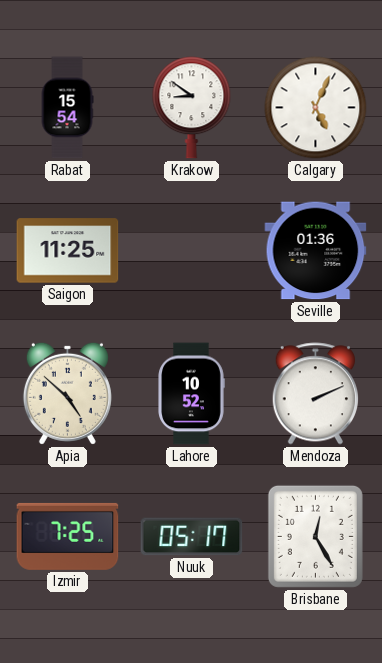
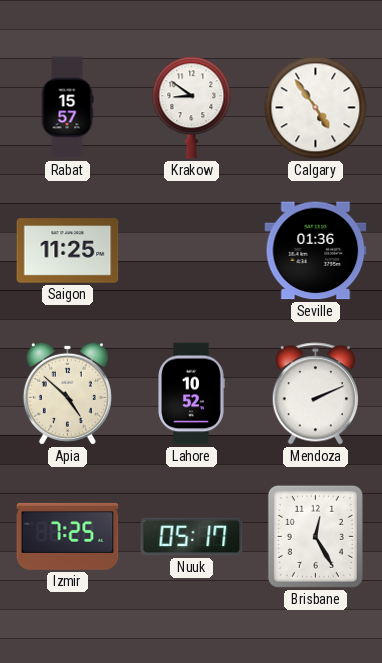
Rabat: 15:54 -> 15:57 (67, 108)
Calgary: 5:04 -> 4:54 (316, 108)
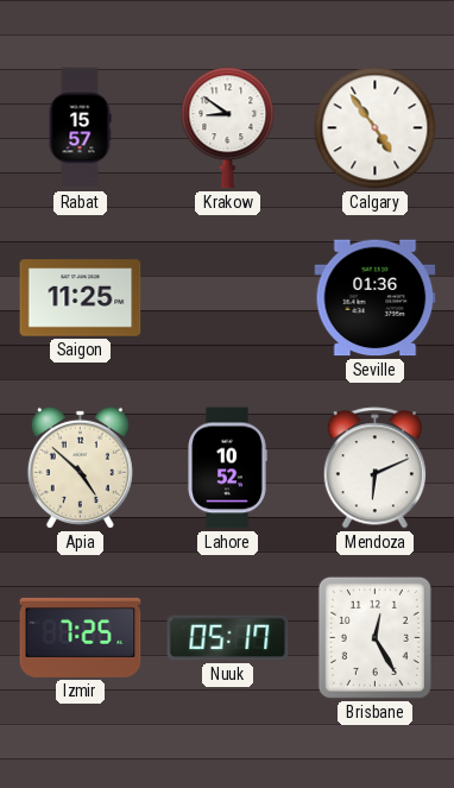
Mendoza: 2:11 -> 6:11 (374, 468)
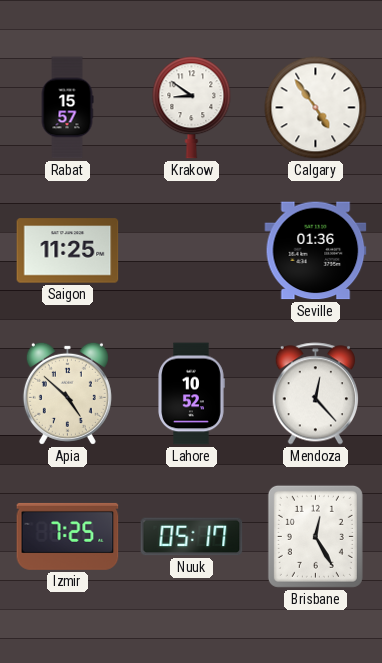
Mendoza: 6:11 -> 12:23 (315, 394)
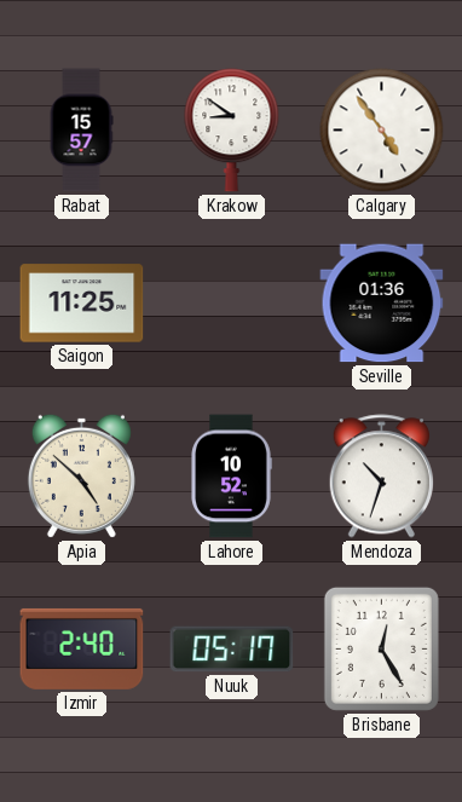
Mendoza: 12:23 -> 10:33 (381, 477)
Izmir: 7:25 -> 2:40 (82, 648)
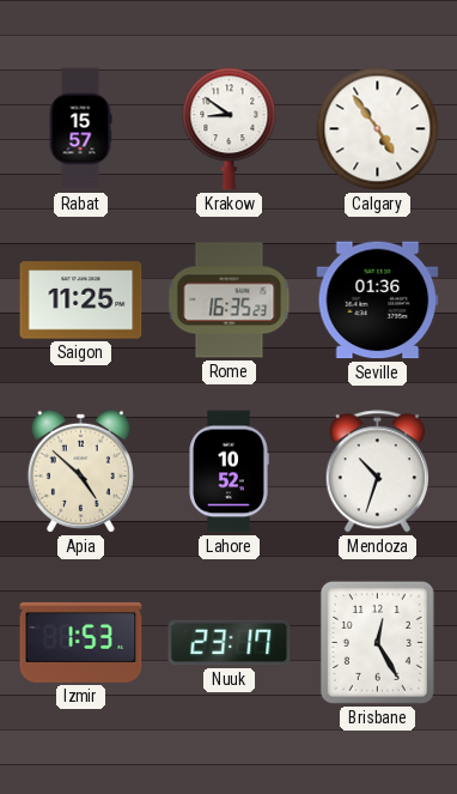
Rome: none -> 16:35 (230, 301)
Izmir: 2:40 -> 1:53 (81, 642)
Nuuk: 05:17 -> 23:17 (230, 643)
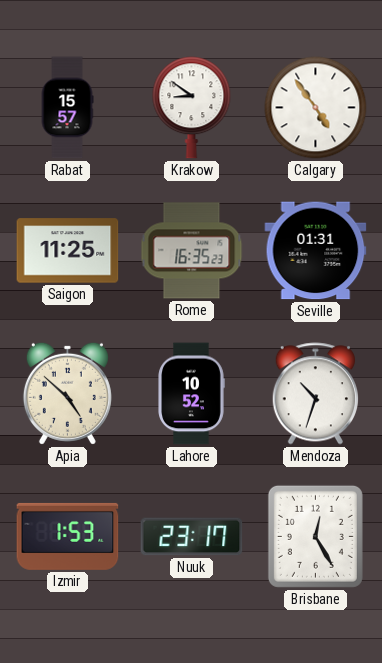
Seville: 01:36 -> 01:31 (316, 251)
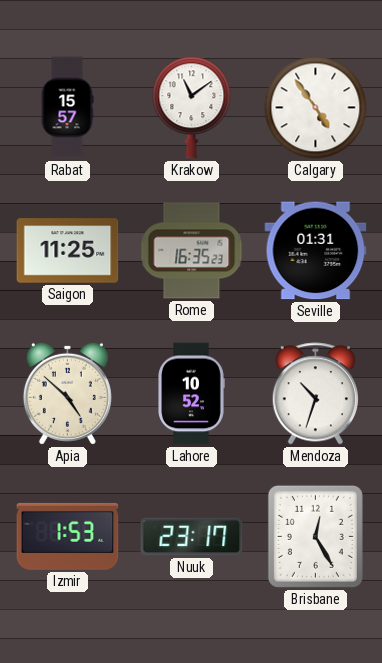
Krakow: 8:51 -> 11:09 (192, 108)
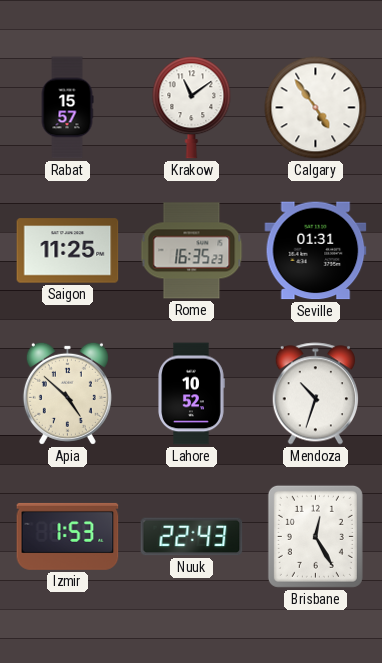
Nuuk: 23:17 -> 22:43 (192, 537)
